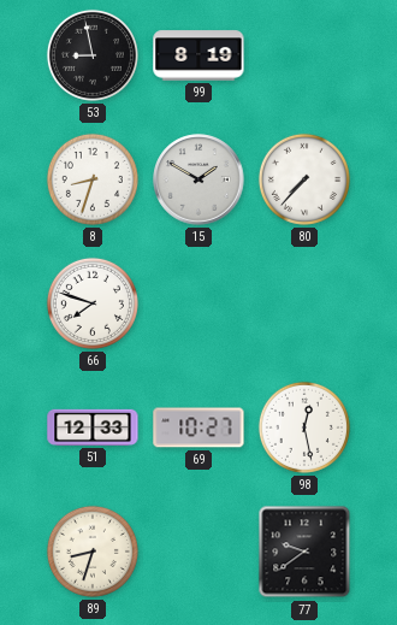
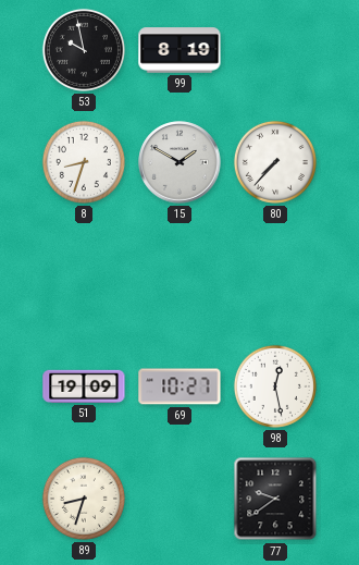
53: 8:58 -> 9:58 (84, 50)
66: 7:48 -> none (93, 303)
51: 12:33 -> 19:09 (84, 386)
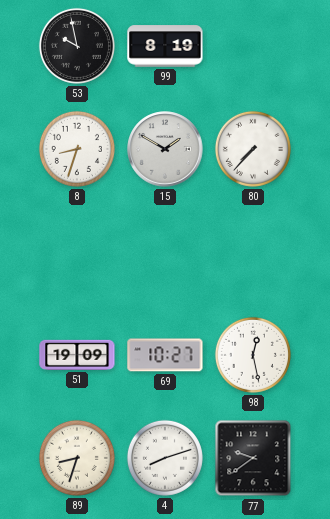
4: none -> 8:12 (165, 458)
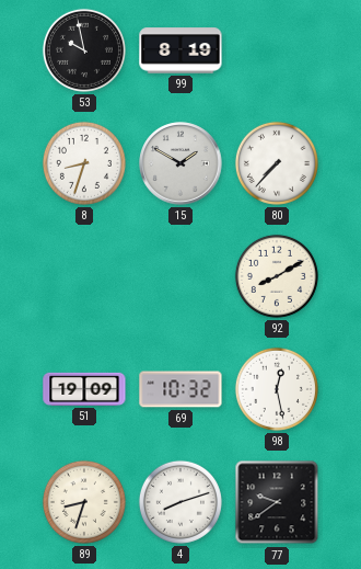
92: none -> 8:10 (277, 276)
69: 10:27 -> 10:32 (180, 389)
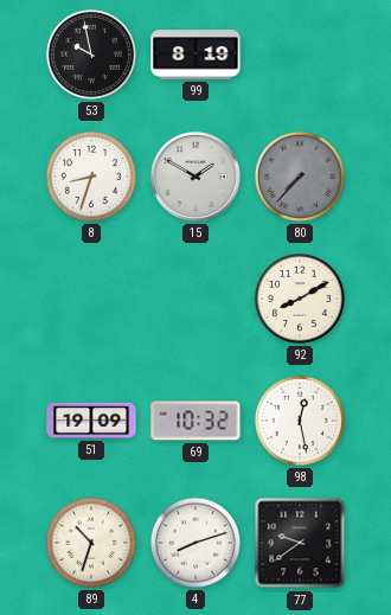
80 dial: white -> grey (300, 177)
89: 8:33 -> 10:33 (91, 543)
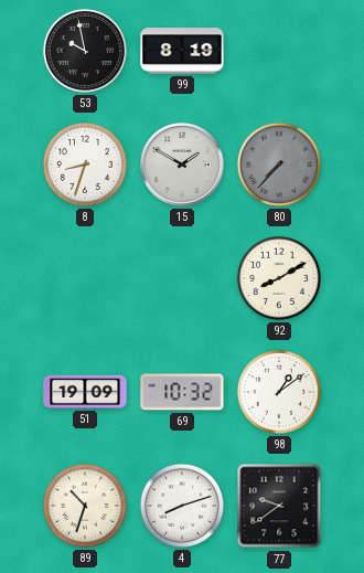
98: 12:28 -> 1:09 (279, 392)
